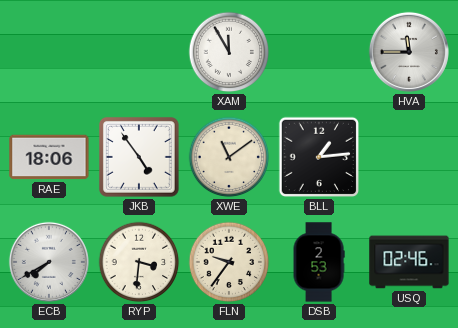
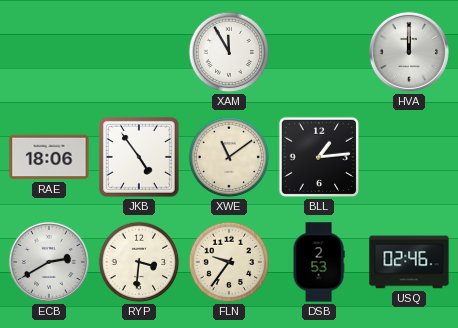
HVA: 11:45 -> 12:00 (409, 52)
ECB: 7:40 -> 2:40 (49, 262)
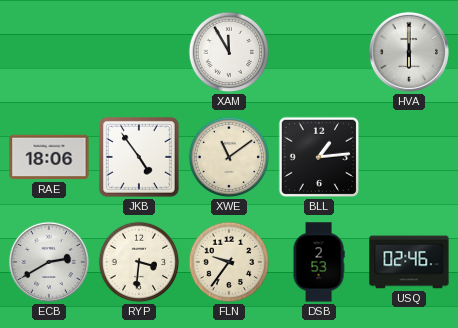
HVA: 12:00 -> 6:00 (409, 52)
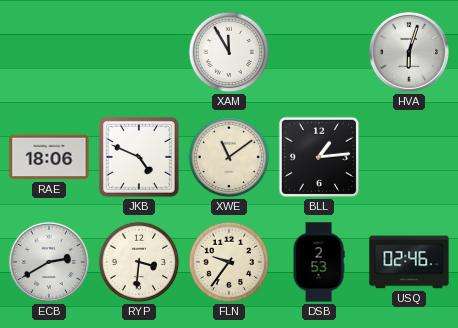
HVA: 6:00 -> 6:03 (409, 52)
JKB: 4:54 -> 4:49 (139, 157)
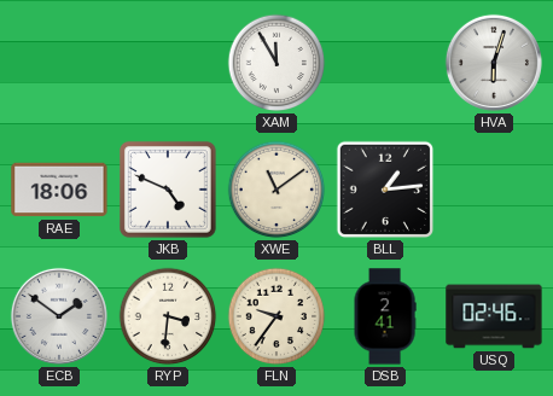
ECB: 2:40 -> 1:51 (59, 316)
DSB: 2:53 -> 2:41 (385, 316)
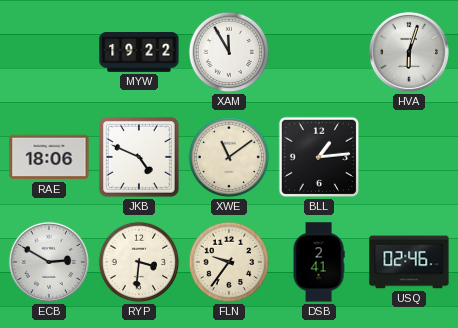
MYW: none -> 19:22 (139, 52)
ECB: 1:51 -> 2:50 (49, 262)
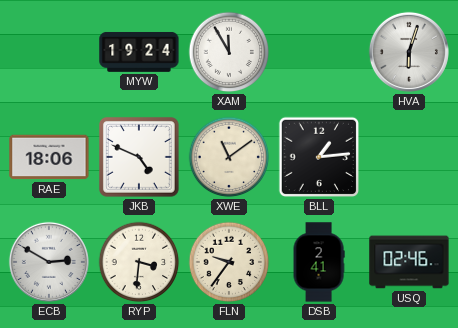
MYW: 19:22 -> 19:24 (139, 52)
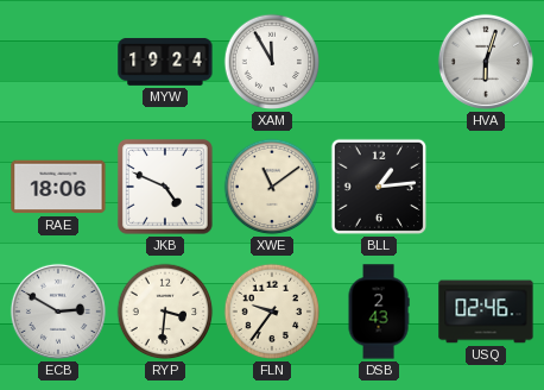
DSB: 2:41 -> 2:43 (379, 312)
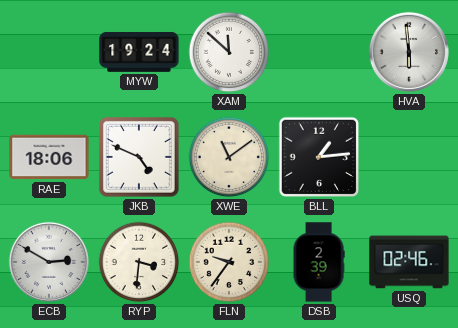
XAM: 11:55 -> 11:52 (229, 52)
HVA: 6:03 -> 5:59 (409, 52)
DSB: 2:43 -> 2:39 (319, 262)
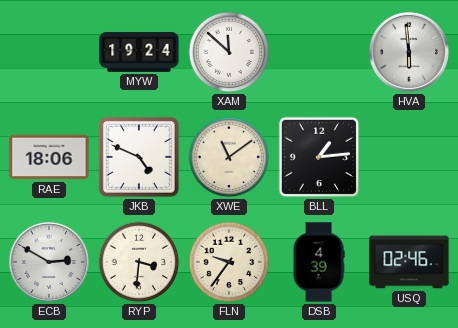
DSB: 2:39 -> 4:39 (319, 262)
